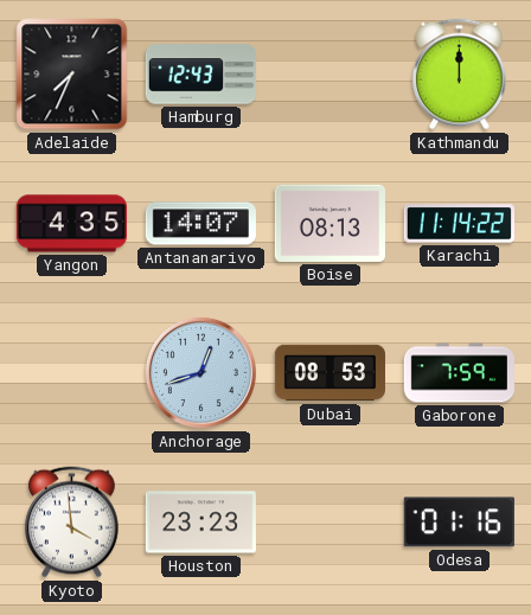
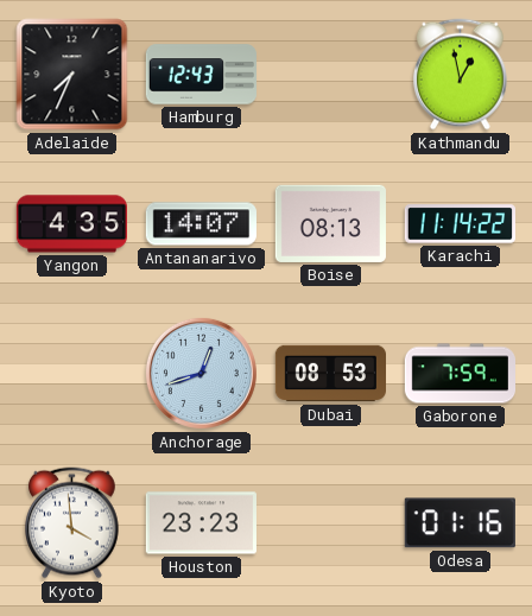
Kathmandu: 12:00 -> 12:58 (461, 75)
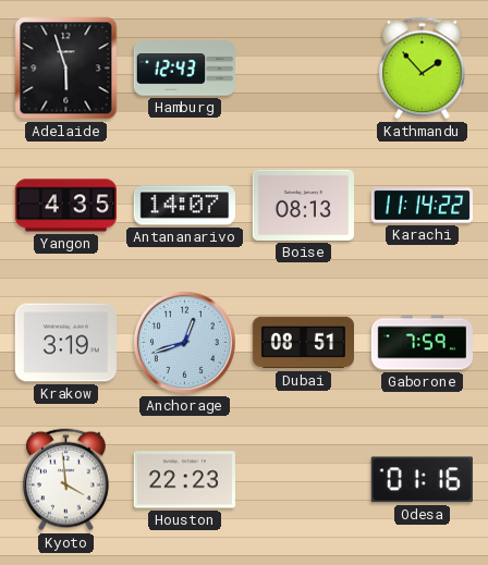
Adelaide: 7:34 -> 5:57 (66, 69)
Kathmandu: 12:58 -> 1:53 (423, 69)
Krakow: none -> 3:19 (65, 343)
Dubai: 08:53 -> 08:51 (303, 343)
Houston: 23:23 -> 22:23 (184, 480)
